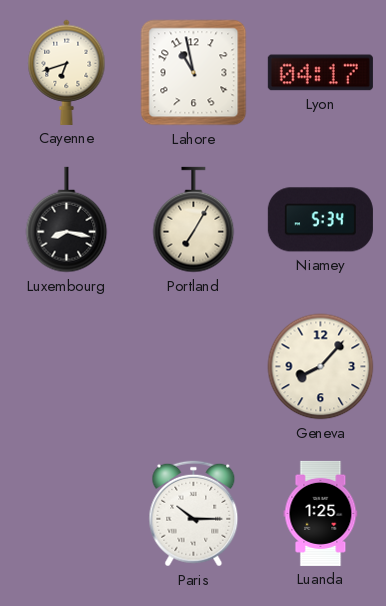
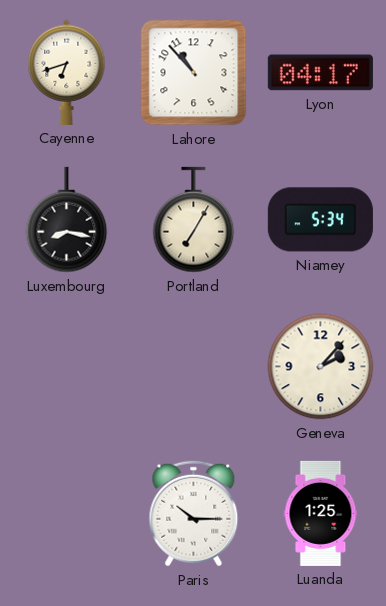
Lahore: 10:58 -> 10:53 (194, 73)
Geneva: 8:07 -> 2:07 (321, 367)
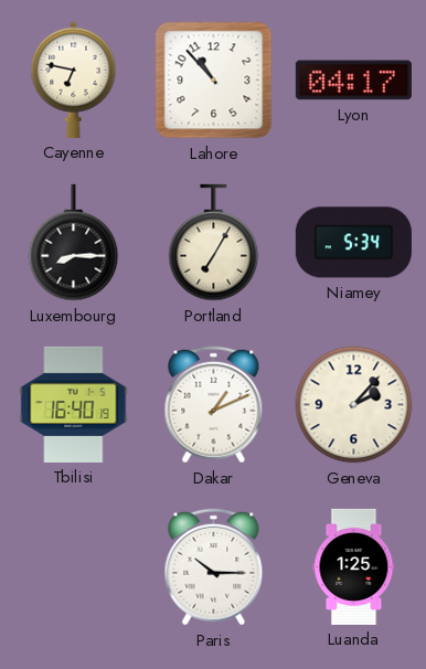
Cayenne: 6:42 -> 6:47 (74, 79)
Luxembourg: 8:17 -> 8:15 (74, 243)
Tbilisi: none -> 16:40 (74, 404)
Dakar: none -> 1:11 (214, 405)
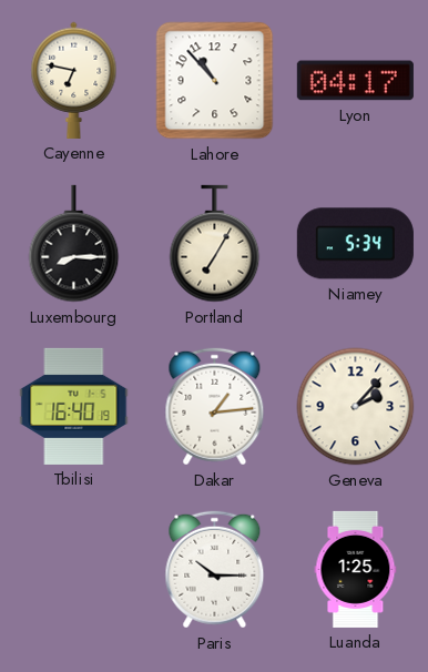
Dakar: 1:11 -> 1:14 (215, 407)
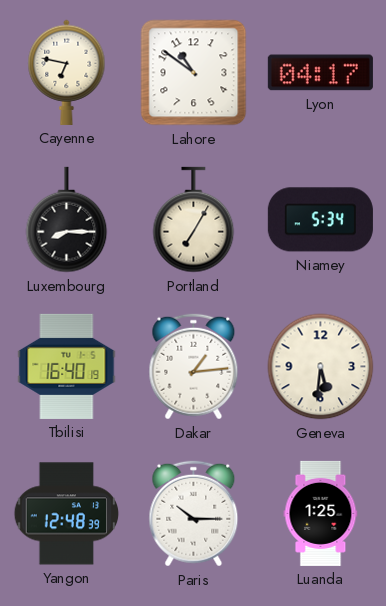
Lahore: 10:53 -> 10:51 (194, 73)
Geneva: 2:07 -> 5:31 (321, 367)
Yangon: none -> 12:48 (67, 514)
